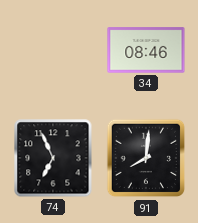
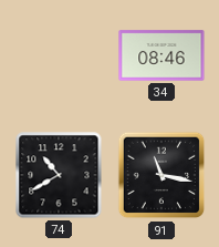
74: 6:56 -> 10:40 (59, 175)
91: 8:01 -> 11:17 (161, 175)
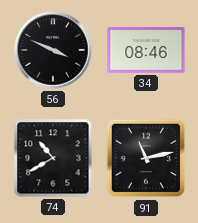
56: none -> 3:49 (53, 50)
91: 11:17 -> 11:13 (146, 158)
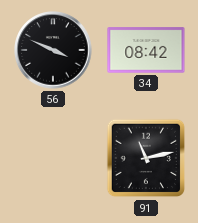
34: 08:46 -> 08:42 (146, 50)
74: 10:40 -> none (53, 158)
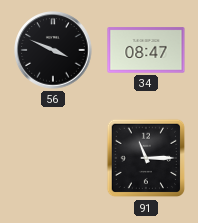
34: 08:42 -> 08:47 (146, 50)
91: 11:13 -> 11:15 (146, 158)
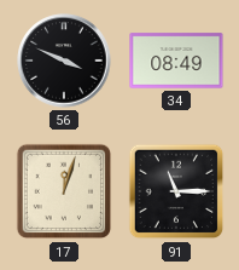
34: 08:47 -> 08:49 (176, 61)
17: none -> 12:03 (64, 191)
